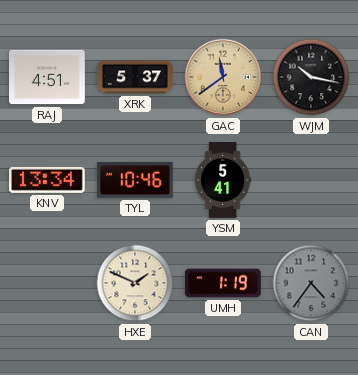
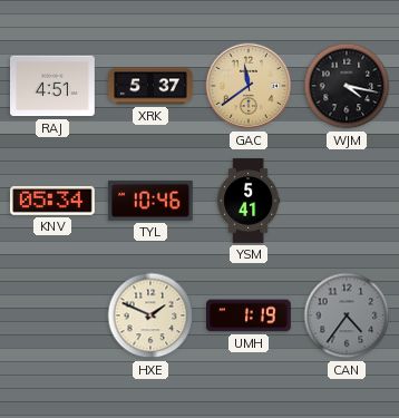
WJM: 10:17 -> 4:17 (347, 86)
KNV: 13:34 -> 05:34 (53, 201)
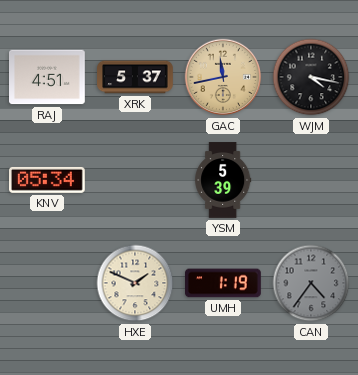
GAC: 11:39 -> 11:43 (223, 77)
TYL: 10:46 -> none (152, 201)
YSM: 5:41 -> 5:39 (223, 180)
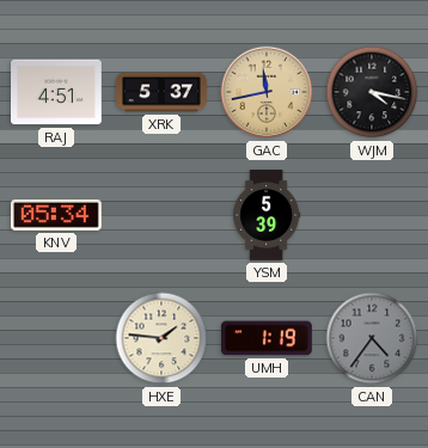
HXE: 1:49 -> 1:46 (161, 338)
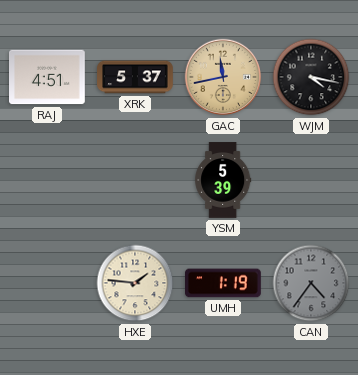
KNV: 05:34 -> none (57, 215)
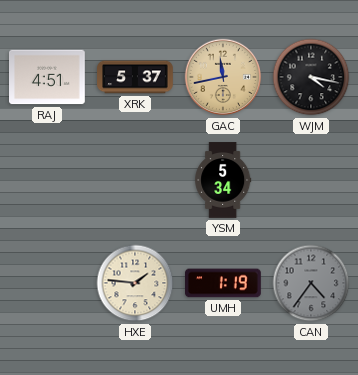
YSM: 5:39 -> 5:34 (223, 180)
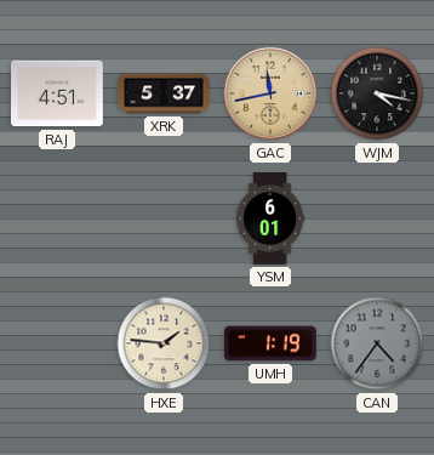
YSM: 5:34 -> 6:01 (270, 218)
